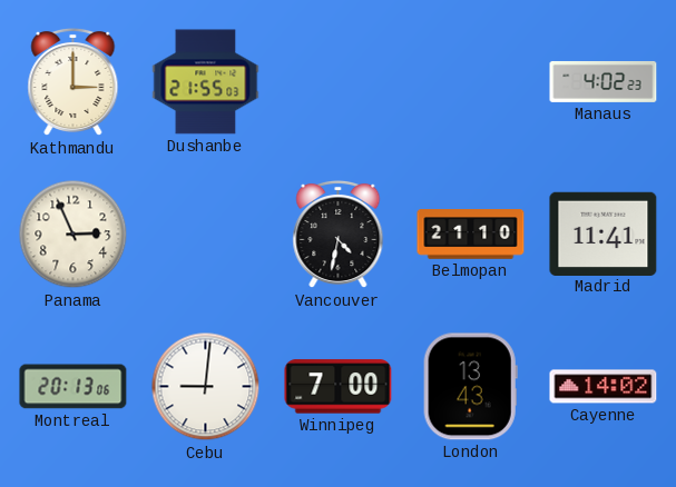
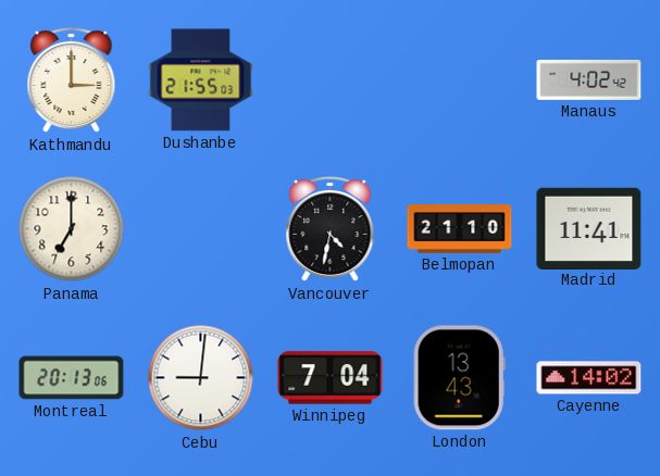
Manaus: 4:02:23 -> 4:02:42 (589, 79)
Panama: 2:56 -> 7:00 (72, 229)
Winnipeg: 7:00 -> 7:04 (331, 378)
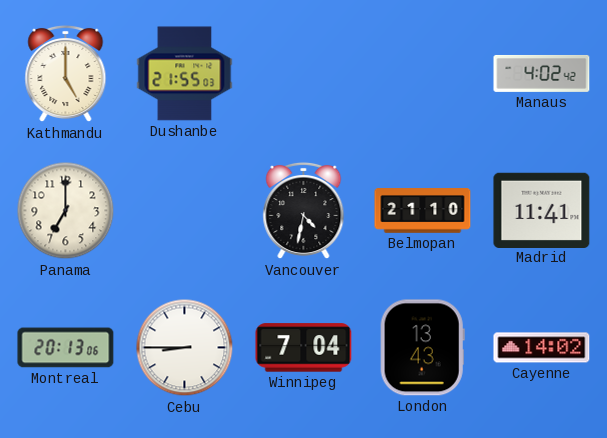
Kathmandu: 3:00 -> 5:00 (66, 74)
Cebu: 9:01 -> 8:45 (185, 348)
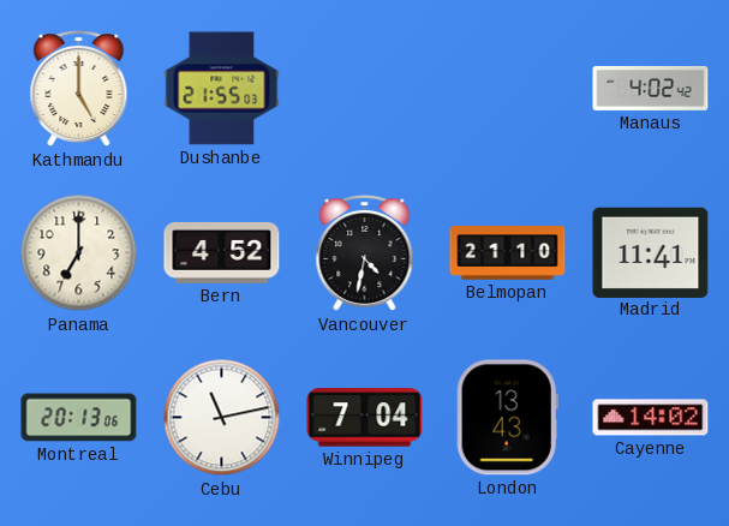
Bern: none -> 4:52 (222, 252)
Cebu: 8:45 -> 11:13 (222, 418)
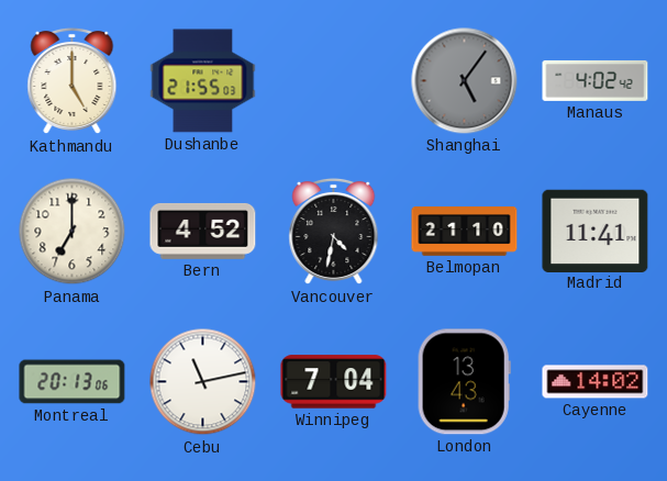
Shanghai: none -> 5:06 (465, 81)
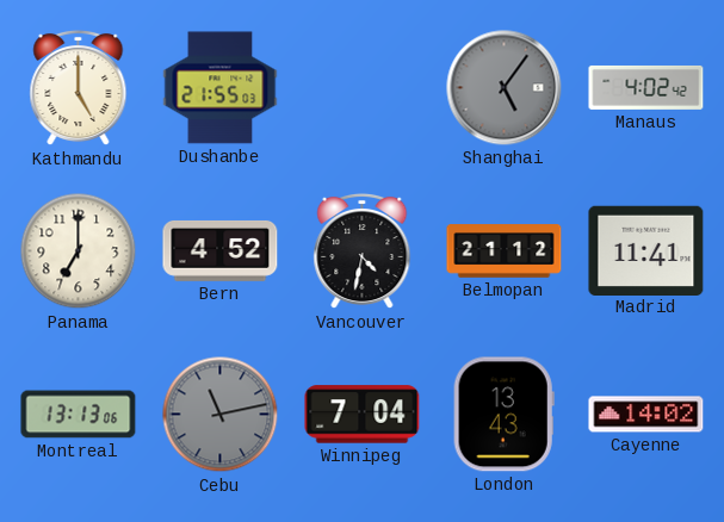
Belmopan: 21:10 -> 21:12 (505, 251)
Montreal: 20:13 -> 13:13 (79, 415)
Cebu dial: white -> grey (221, 415)
